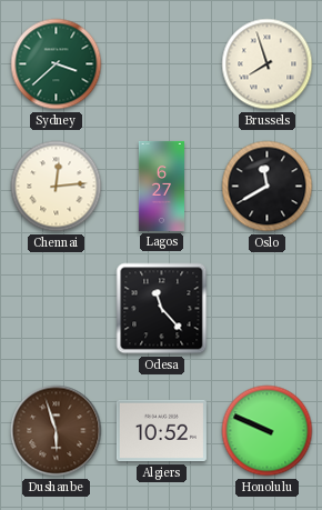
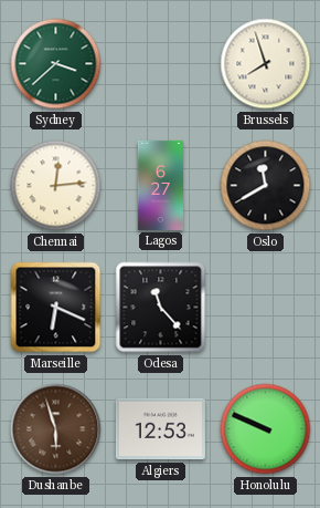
Marseille: none -> 6:19 (56, 308)
Algiers: 10:52 -> 12:53 (160, 429)
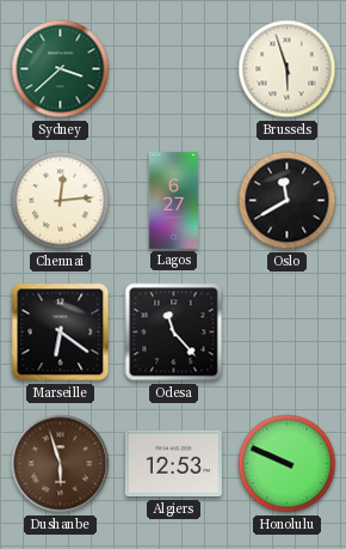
Brussels: 7:57 -> 5:57 (288, 69)
Marseille: 6:19 -> 6:21 (61, 333)
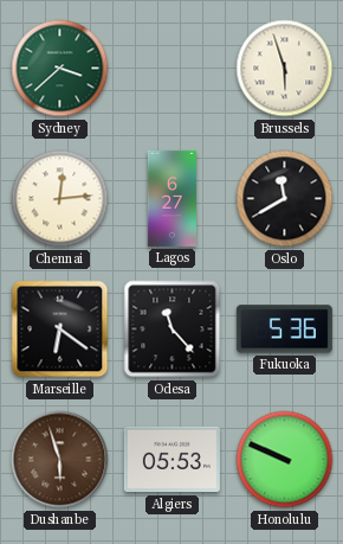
Fukuoka: none -> 5:36 (284, 329)
Algiers: 12:53 -> 05:53 (171, 460)
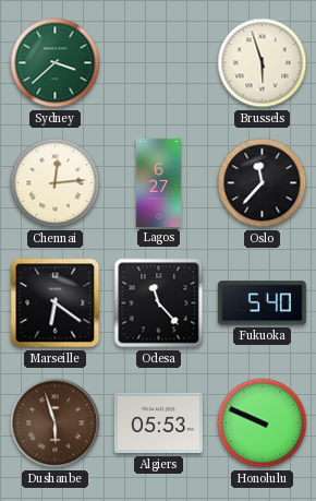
Oslo: 11:40 -> 11:37 (263, 183)
Fukuoka: 5:36 -> 5:40 (262, 303)
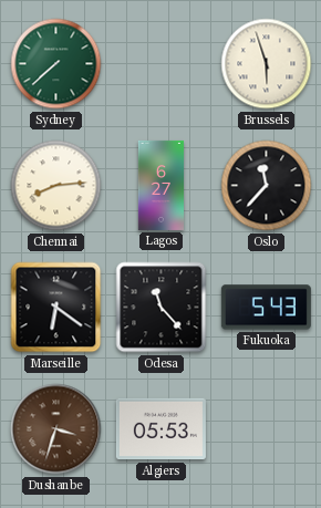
Sydney: 3:38 -> 7:38 (56, 64)
Chennai: 12:14 -> 8:14 (56, 186)
Fukuoka: 5:40 -> 5:43 (266, 308)
Dushanbe: 5:57 -> 3:33 (56, 429)
Honolulu: 9:49 -> none (263, 424)
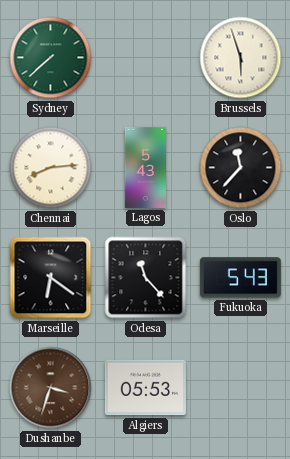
Lagos: 6:27 -> 5:43 (145, 167)
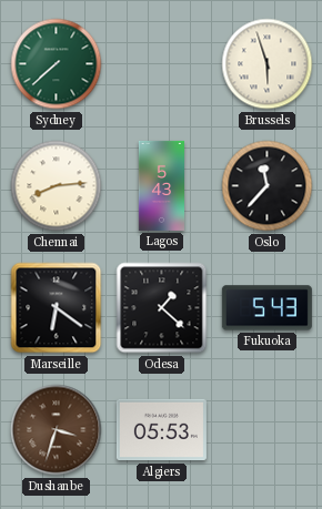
Odesa: 11:23 -> 1:22 (162, 308)
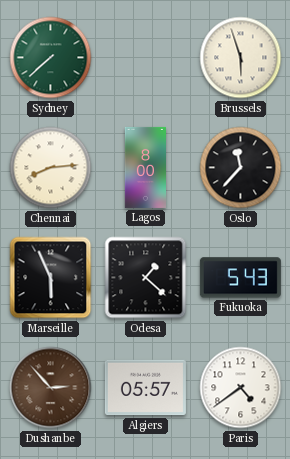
Lagos: 5:43 -> 8:00 (145, 167)
Marseille: 6:21 -> 5:56 (51, 278)
Dushanbe: 3:33 -> 2:53 (51, 388)
Algiers: 05:53 -> 05:57 (145, 388)
Paris: none -> 4:39 (241, 388)
